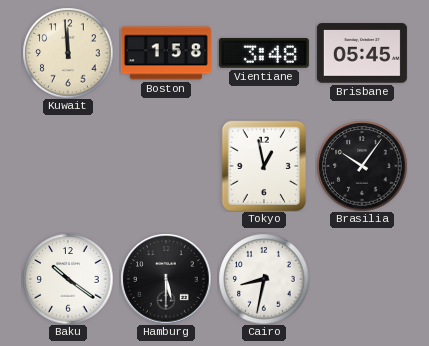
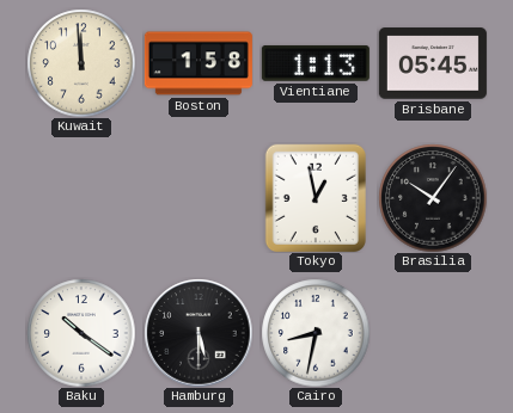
Vientiane: 3:48 -> 1:13 (316, 63)
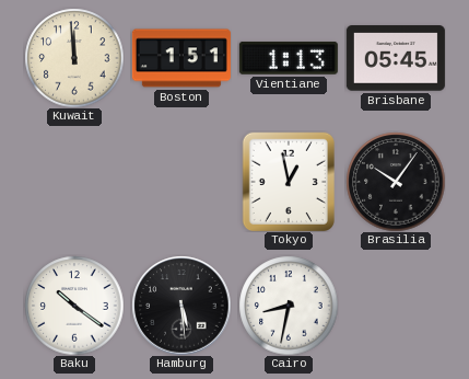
Boston: 1:58 -> 1:51 (181, 58)
Hamburg: 5:30 -> 5:29 (181, 306)
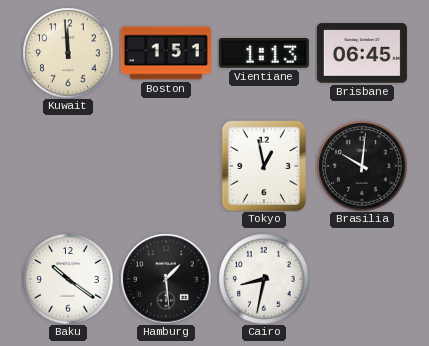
Brisbane: 05:45 -> 06:45 (362, 53)
Brasilia: 10:06 -> 10:01 (362, 166)
Hamburg: 5:29 -> 1:29 (166, 279)
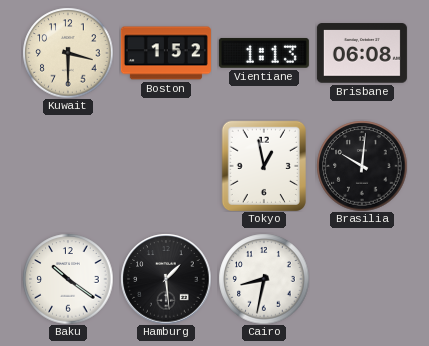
Kuwait: 11:59 -> 3:30 (68, 53)
Boston: 1:51 -> 1:52 (166, 53)
Brisbane: 06:45 -> 06:08 (362, 53)
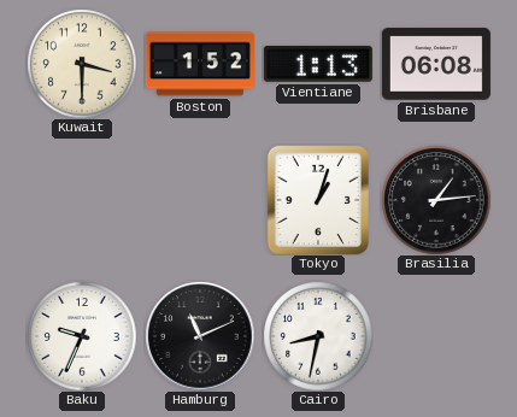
Tokyo: 12:58 -> 1:03 (317, 199)
Brasilia: 10:01 -> 1:14 (436, 200)
Baku: 10:21 -> 9:34 (82, 336)
Hamburg: 1:29 -> 11:11 (200, 336)
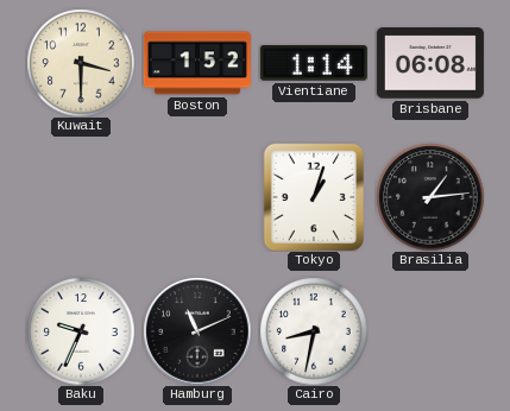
Vientiane: 1:13 -> 1:14 (314, 63)
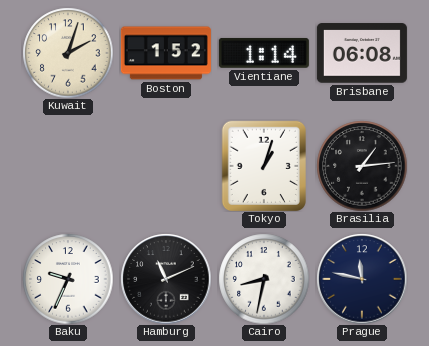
Kuwait: 3:30 -> 2:03 (68, 53)
Prague: none -> 11:47 (362, 279)
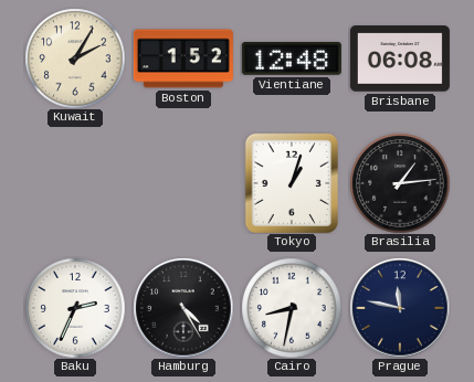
Kuwait: 2:03 -> 2:05 (75, 59)
Vientiane: 1:14 -> 12:48 (292, 59)
Baku: 9:34 -> 2:34 (75, 308)
Hamburg: 11:11 -> 4:25 (183, 308)
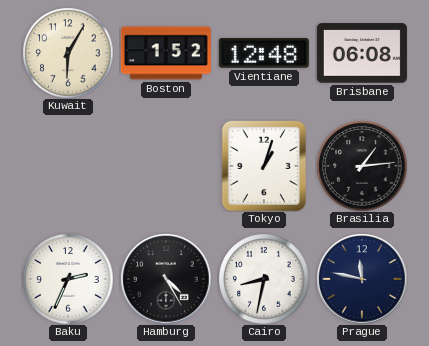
Kuwait: 2:05 -> 6:05 (68, 53)
